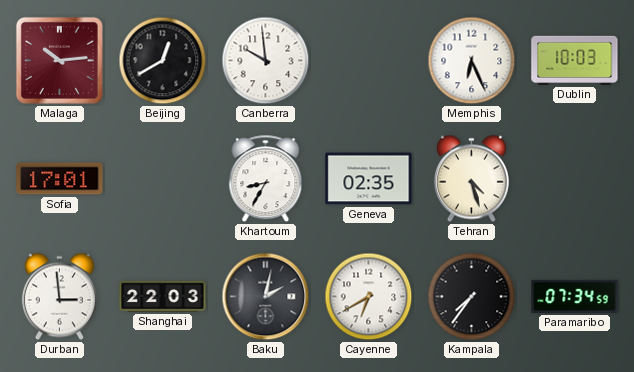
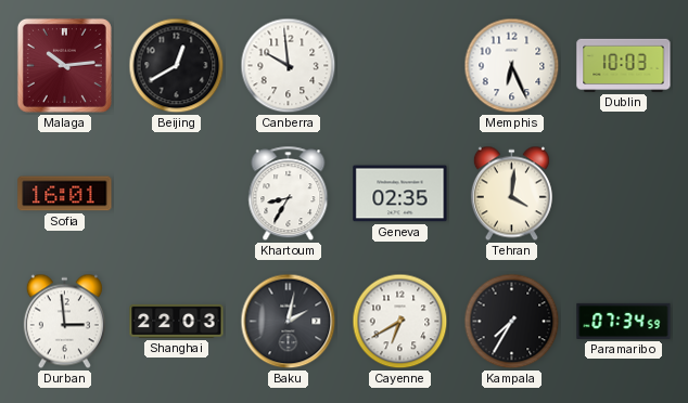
Sofia: 17:01 -> 16:01 (65, 194)
Tehran: 4:27 -> 4:01 (511, 194)
Kampala: 7:36 -> 7:35 (512, 322)
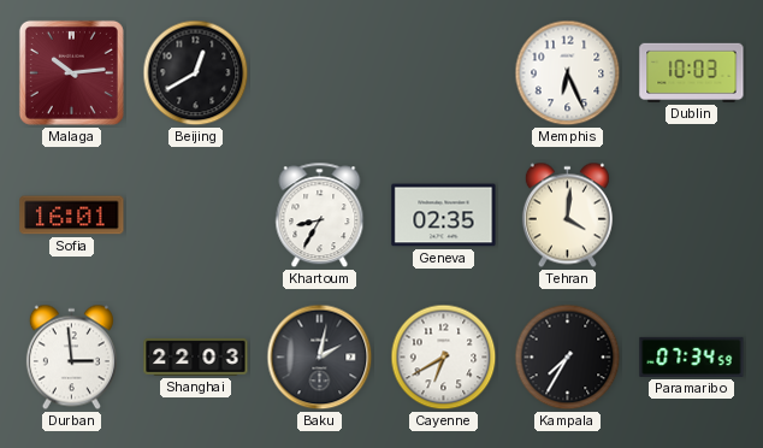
Canberra: 9:59 -> none (289, 66)
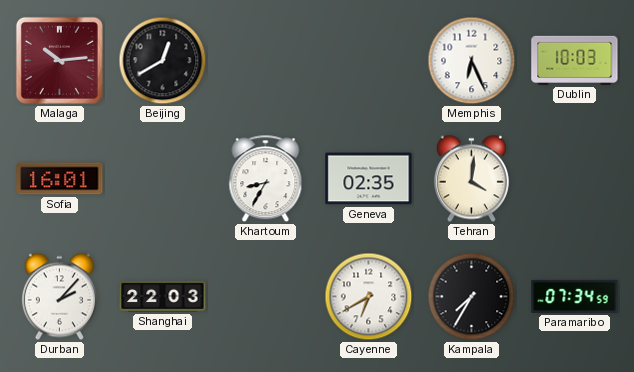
Durban: 2:59 -> 2:07 (59, 297)
Baku: 2:02 -> none (320, 358)
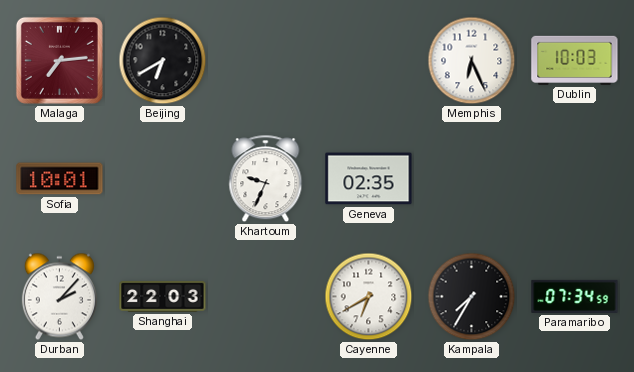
Malaga: 10:14 -> 7:14 (59, 60)
Beijing: 12:40 -> 6:40 (163, 61)
Sofia: 16:01 -> 10:01 (60, 179)
Khartoum: 8:35 -> 9:34 (266, 179)
Tehran: 4:01 -> none (471, 179)
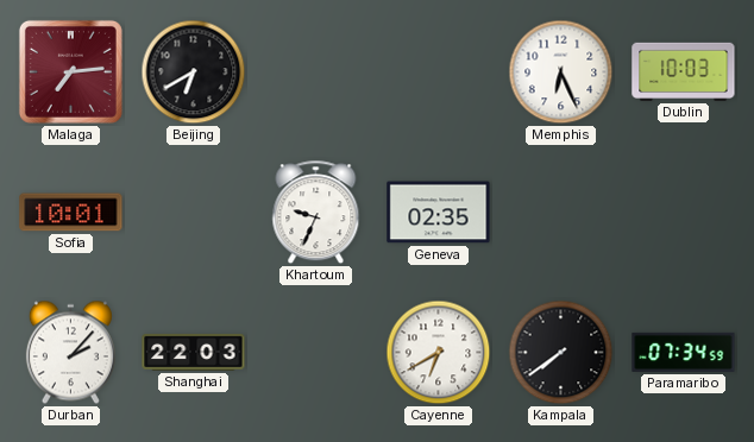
Kampala: 7:35 -> 7:39 (561, 353)
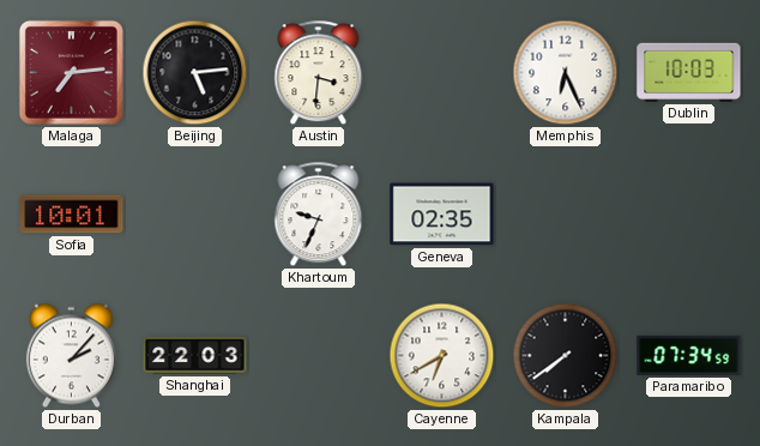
Beijing: 6:40 -> 5:14 (195, 73)
Austin: none -> 3:31 (319, 73)
